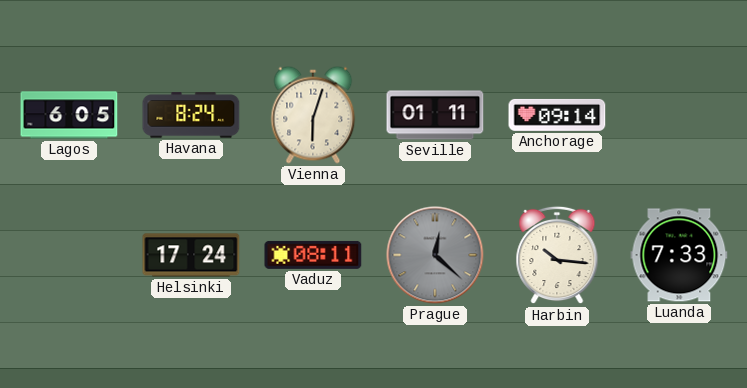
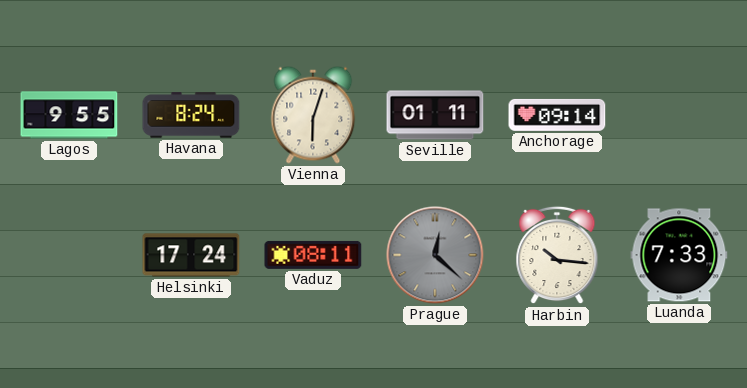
Lagos: 6:05 -> 9:55 (69, 115)
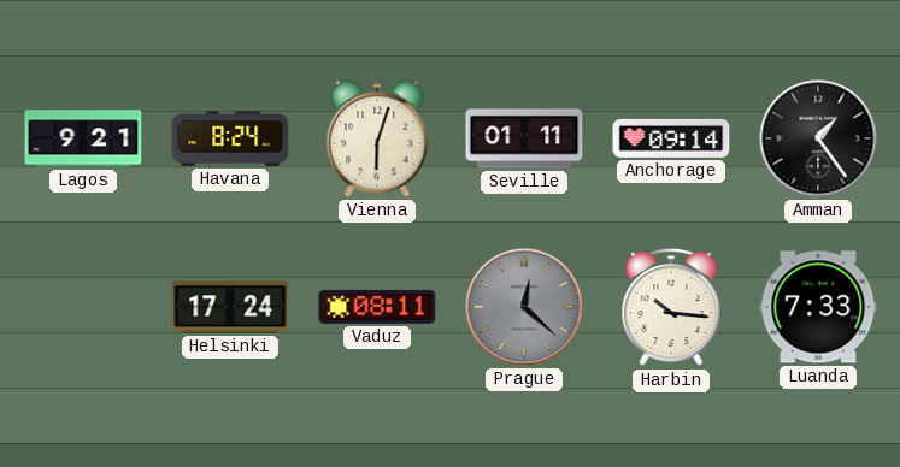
Lagos: 9:55 -> 9:21 (83, 138)
Amman: none -> 1:24 (818, 138)
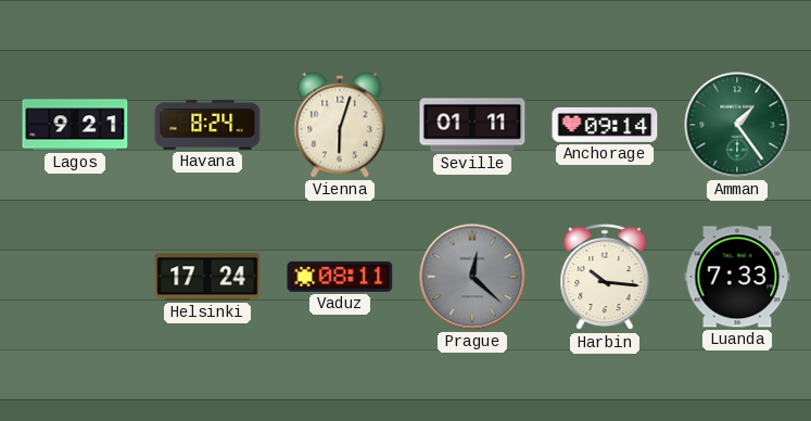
Amman dial: black -> green (737, 125)
